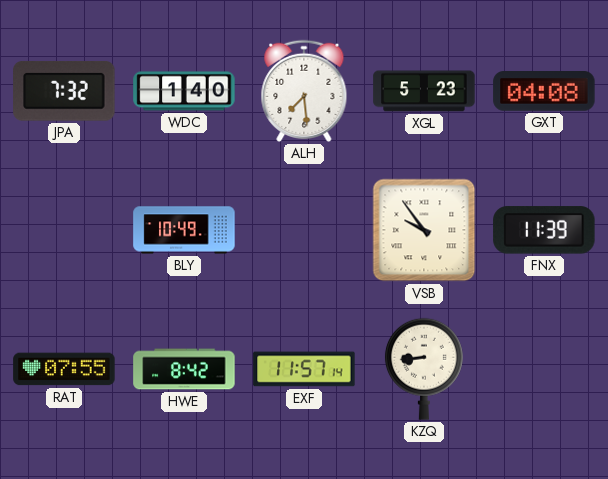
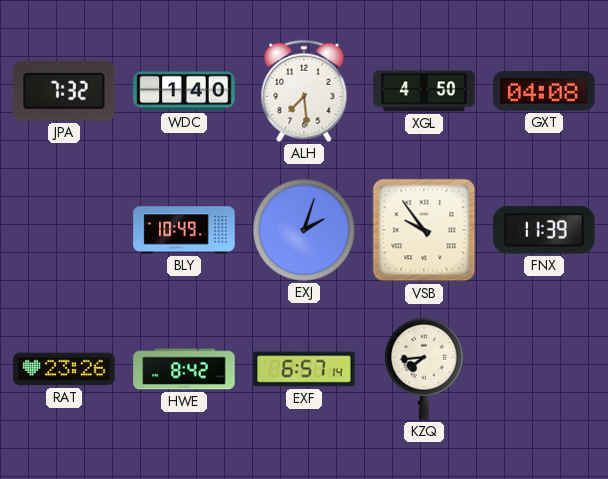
XGL: 5:23 -> 4:50 (424, 91)
EXJ: none -> 2:03 (304, 230)
RAT: 07:55 -> 23:26 (64, 369)
EXF: 11:57 -> 6:57 (304, 369)
KZQ: 8:44 -> 7:44 (424, 369)
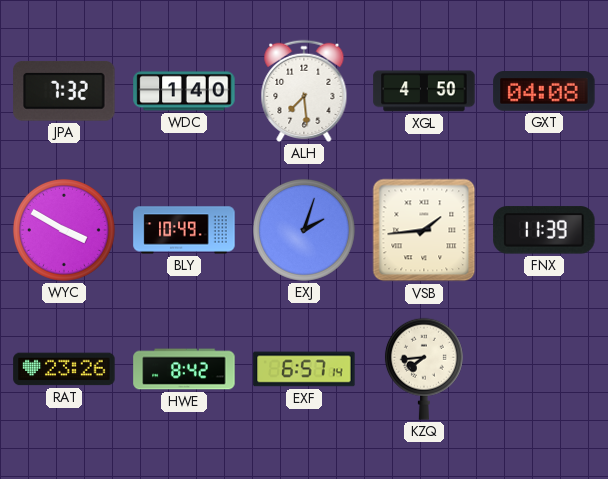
WYC: none -> 3:50 (64, 230)
VSB: 9:54 -> 1:44 (424, 230)
